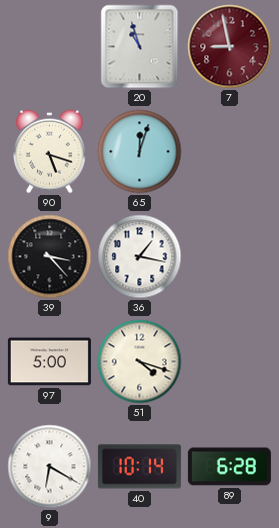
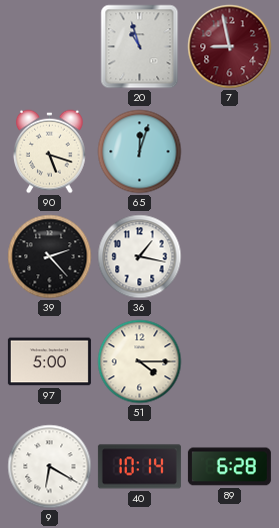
39: 3:23 -> 2:23 (50, 257)
51: 4:18 -> 4:15 (140, 362)
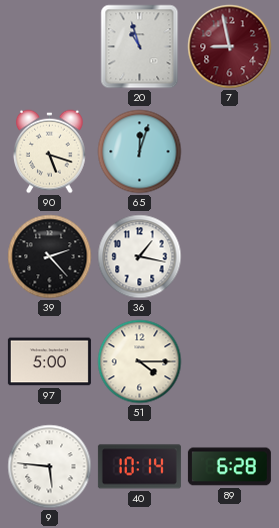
9: 6:20 -> 5:46 (50, 467)
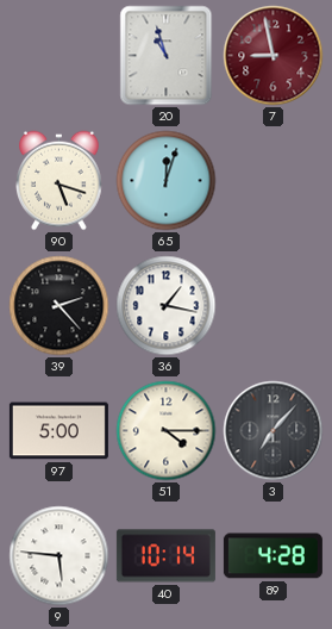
3: none -> 7:07 (274, 431)
89: 6:28 -> 4:28 (273, 556)
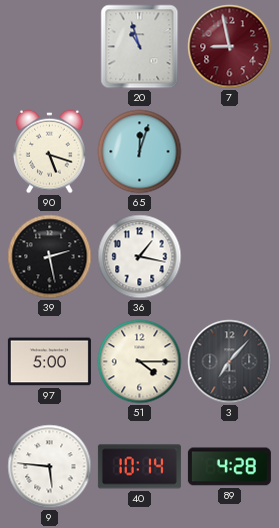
39: 2:23 -> 2:28 (50, 257)
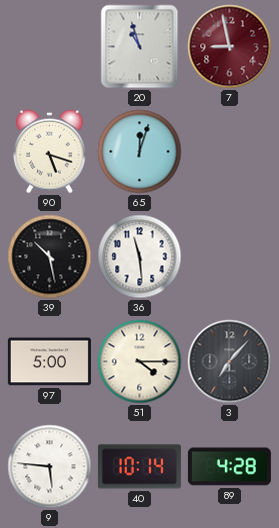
39: 2:28 -> 10:28 (50, 257)
36: 1:17 -> 11:29 (140, 257)
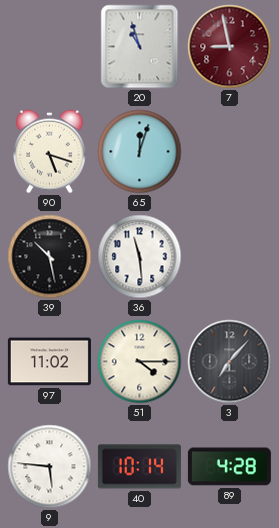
97: 5:00 -> 11:02 (49, 362)
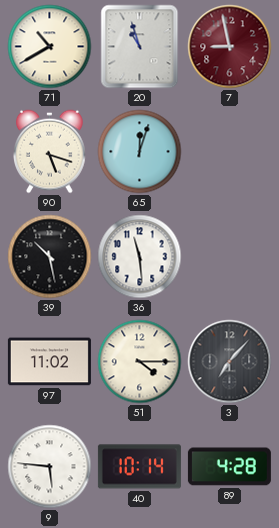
71: none -> 10:40 (50, 47)
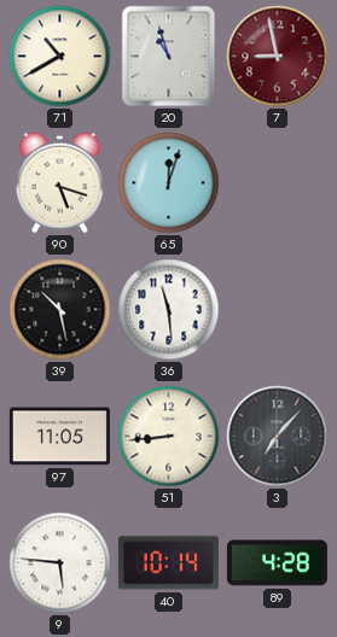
97: 11:02 -> 11:05 (59, 437)
51: 4:15 -> 8:44 (169, 437)
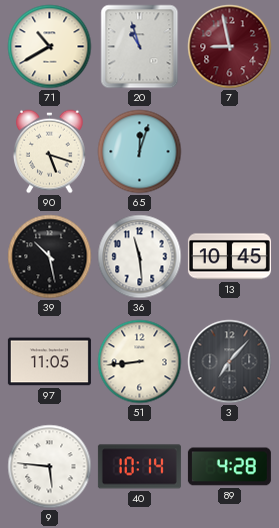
13: none -> 10:45 (229, 257)
